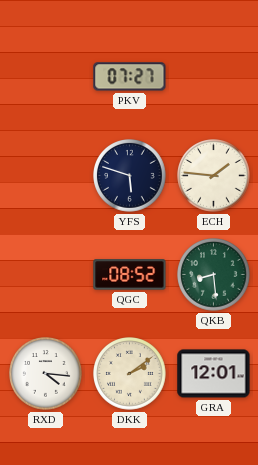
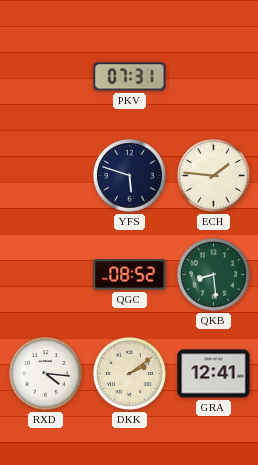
PKV: 07:27 -> 07:31 (130, 77)
GRA: 12:01 -> 12:41 (214, 374)
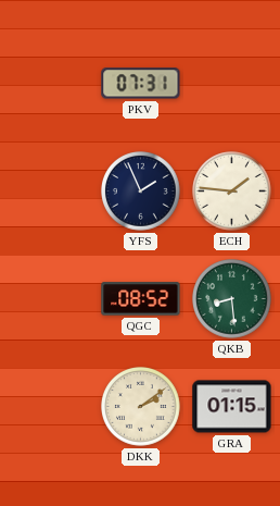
YFS: 5:48 -> 1:56 (141, 192)
RXD: 4:16 -> none (46, 374)
GRA: 12:41 -> 01:15 (232, 407)
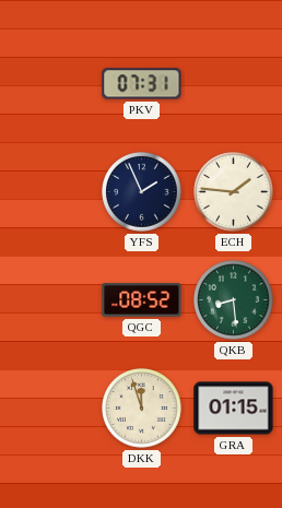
DKK: 2:09 -> 11:57 (142, 409)
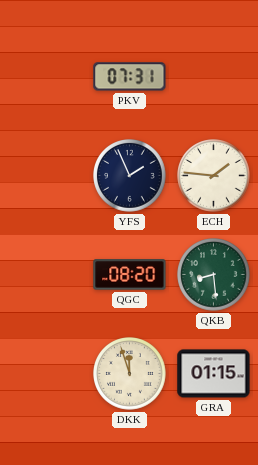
QGC: 08:52 -> 08:20 (130, 275)
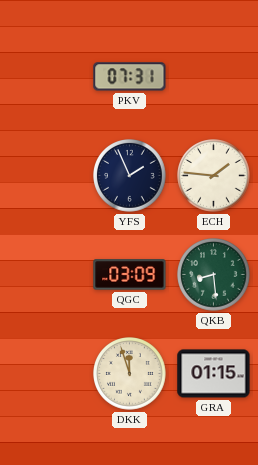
QGC: 08:20 -> 03:09 (130, 275)
